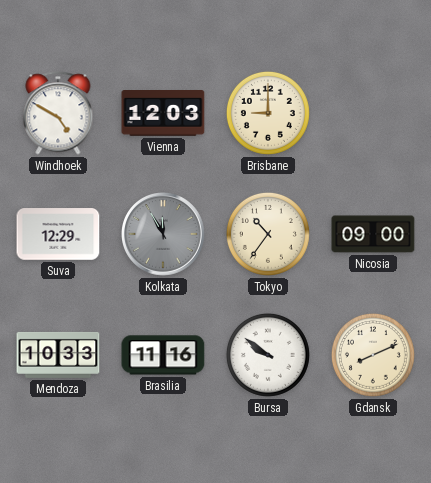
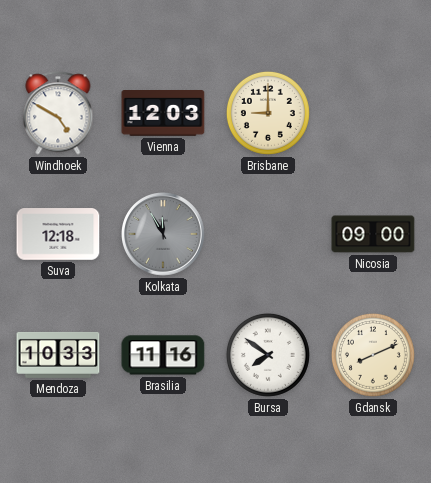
Suva: 12:29 -> 12:18 (58, 234)
Tokyo: 10:36 -> none (268, 234)
Bursa: 9:51 -> 7:51 (268, 355)
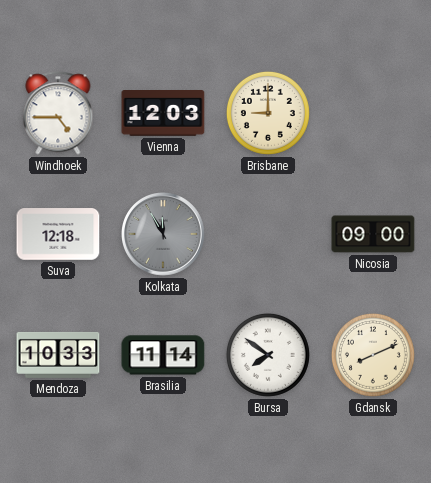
Windhoek: 4:50 -> 4:45 (58, 113)
Brasilia: 11:16 -> 11:14 (163, 355)
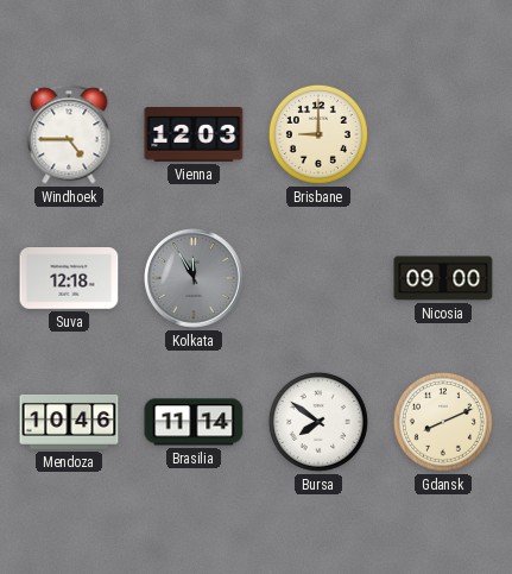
Mendoza: 10:33 -> 10:46 (69, 422)
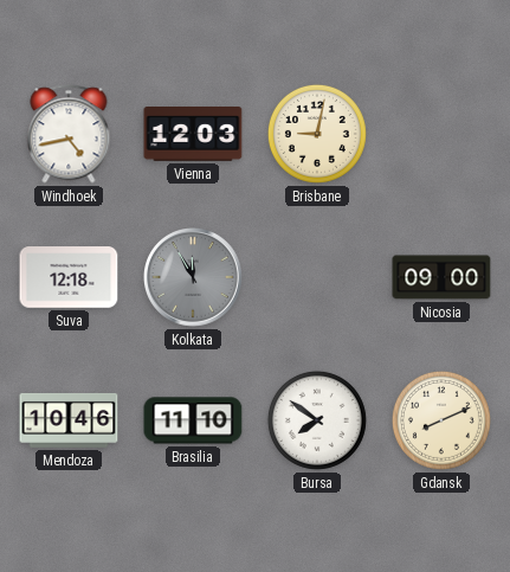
Windhoek: 4:45 -> 4:43 (69, 134)
Brisbane: 9:00 -> 9:02 (317, 134)
Brasilia: 11:14 -> 11:10 (193, 420)
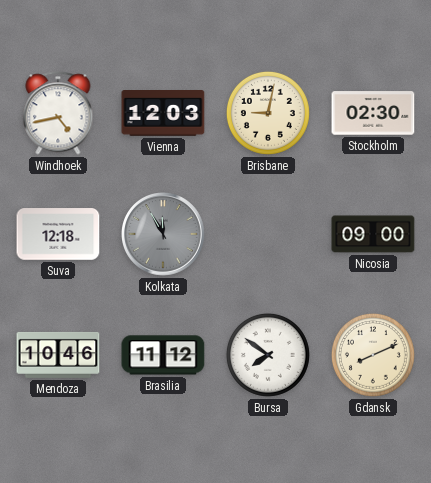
Stockholm: none -> 02:30 (373, 113)
Brasilia: 11:10 -> 11:12 (163, 355)
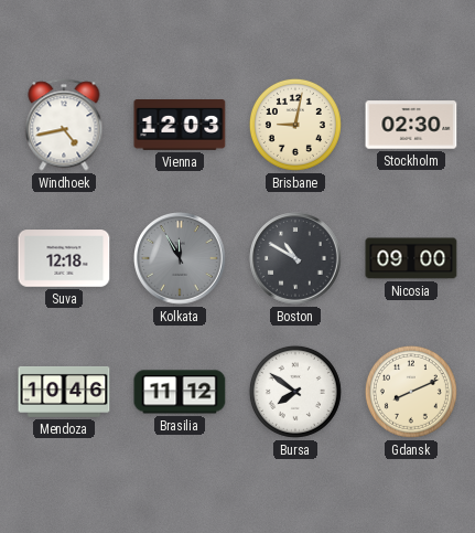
Boston: none -> 10:50 (295, 259)
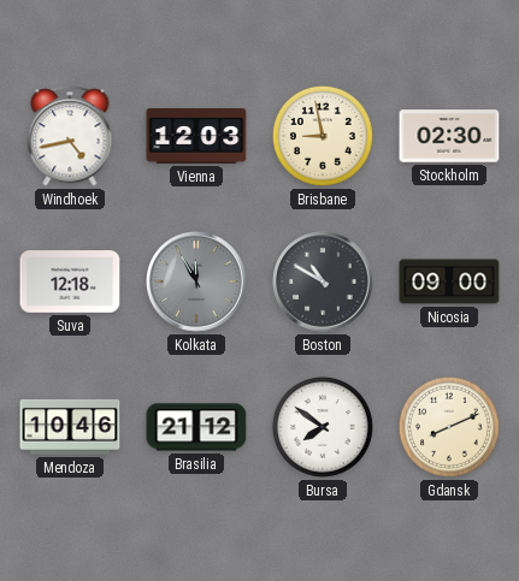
Brisbane: 9:02 -> 8:58 (323, 136)
Brasilia: 11:12 -> 21:12 (196, 427)
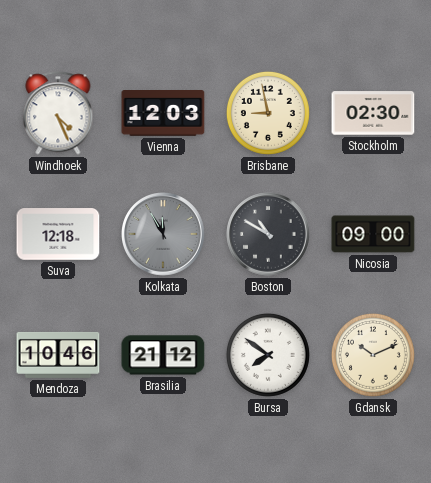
Windhoek: 4:43 -> 4:26 (58, 113)
Gdansk: 8:11 -> 10:11 (373, 355)
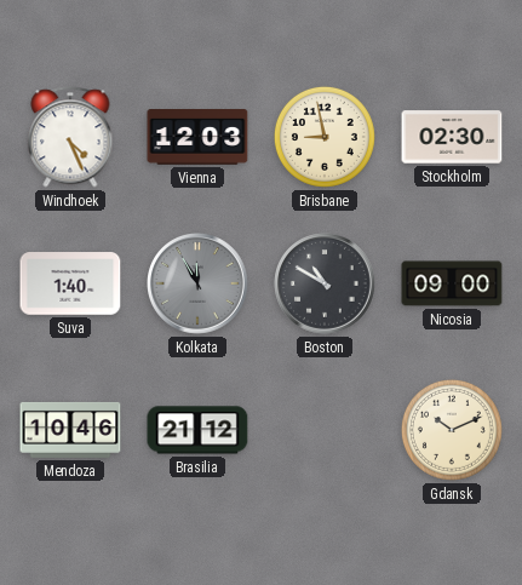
Suva: 12:18 -> 1:40 (70, 283)
Bursa: 7:51 -> none (268, 355)
